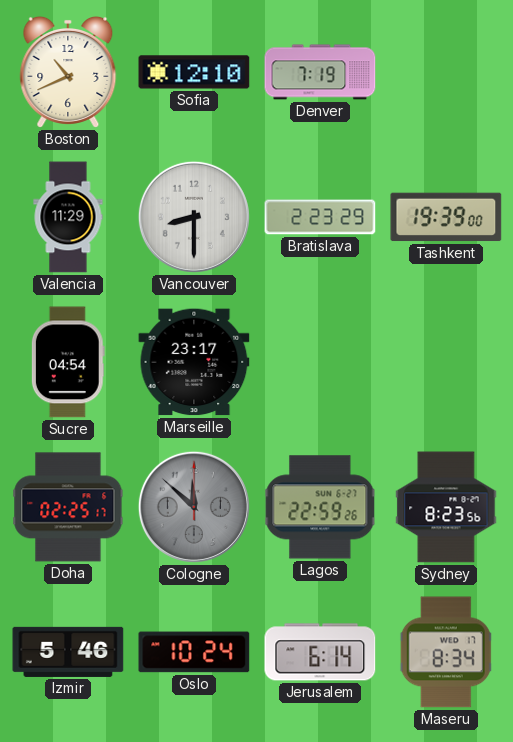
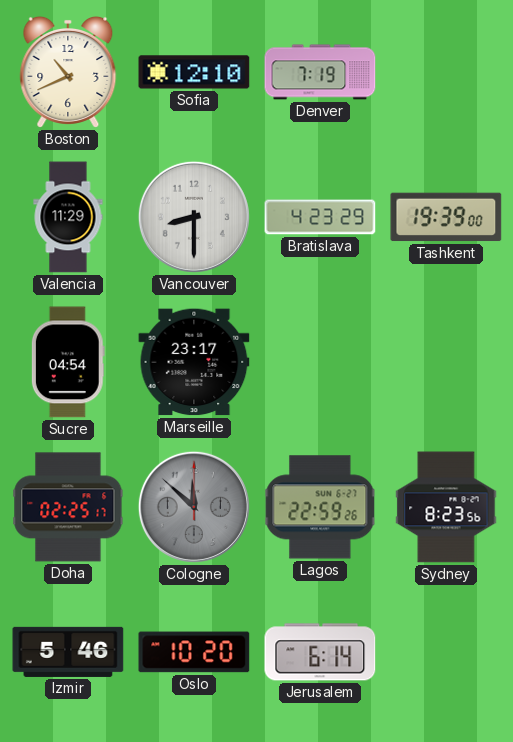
Bratislava: 2:23 -> 4:23 (320, 217)
Oslo: 10:24 -> 10:20 (194, 652)
Maseru: 8:34 -> none (446, 652)
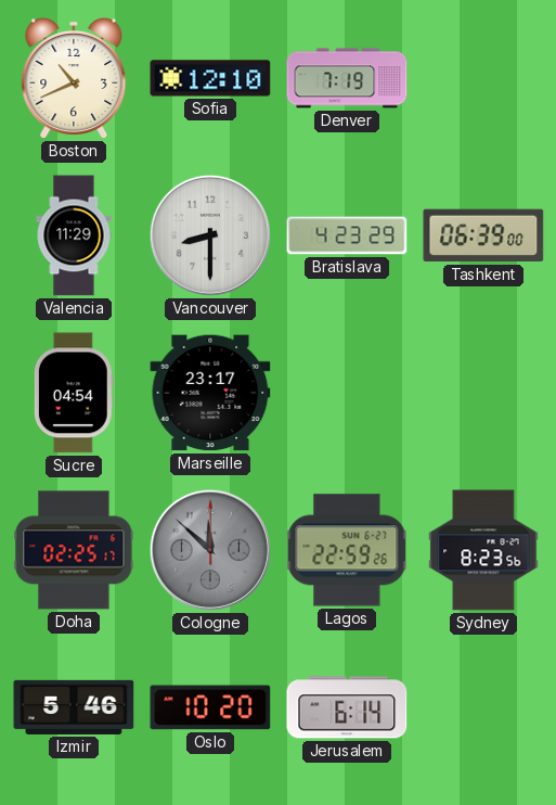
Tashkent: 19:39 -> 06:39 (483, 235)
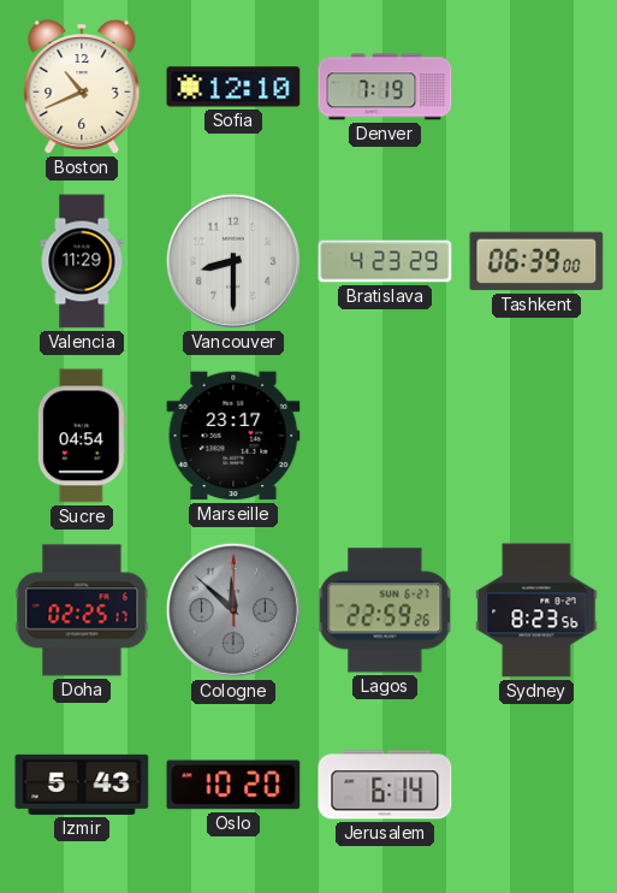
Izmir: 5:46 -> 5:43 (82, 785)
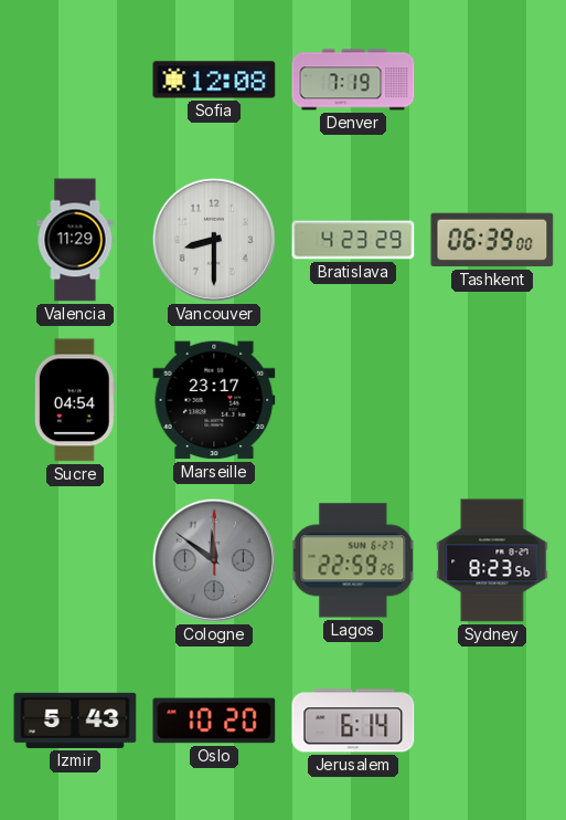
Boston: 10:41 -> none (82, 87)
Sofia: 12:10 -> 12:08 (214, 80)
Doha: 02:25 -> none (82, 610)
Cologne: 11:52 -> 11:51 (214, 560)
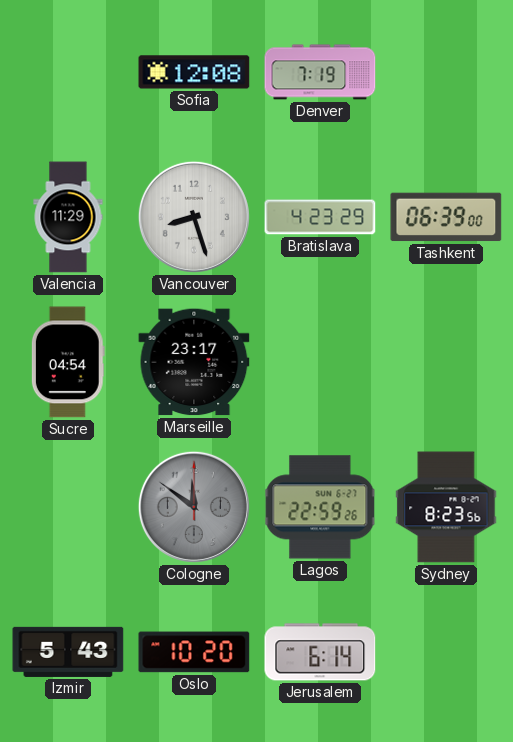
Vancouver: 8:30 -> 8:27 (194, 217)
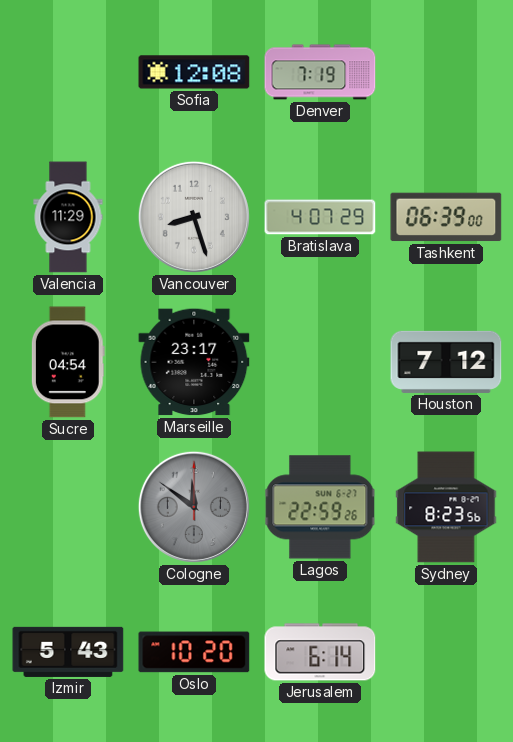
Bratislava: 4:23 -> 4:07 (320, 217)
Houston: none -> 7:12 (446, 362)
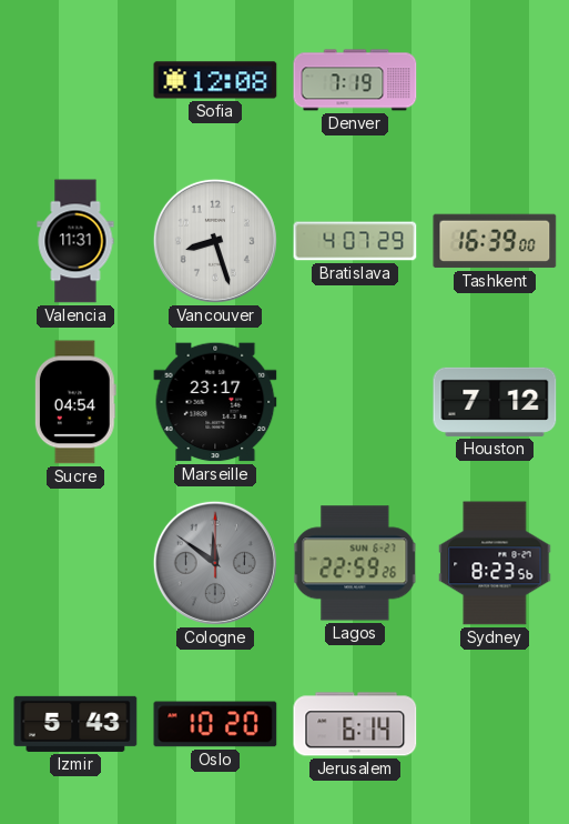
Valencia: 11:29 -> 11:31 (75, 241)
Tashkent: 06:39 -> 16:39 (495, 241)
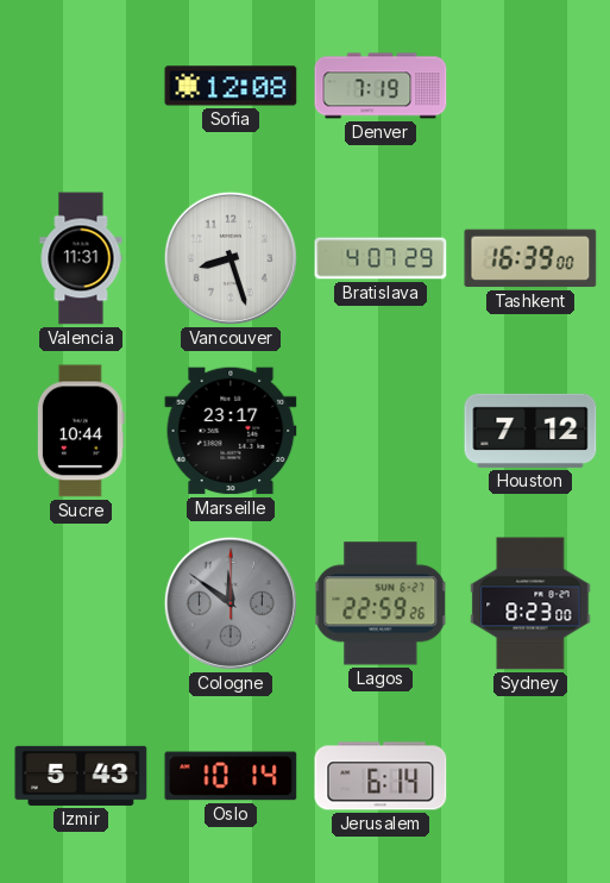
Sucre: 04:54 -> 10:44 (81, 431)
Sydney: 8:23:56 -> 8:23:00 (530, 603)
Oslo: 10:20 -> 10:14 (231, 776)
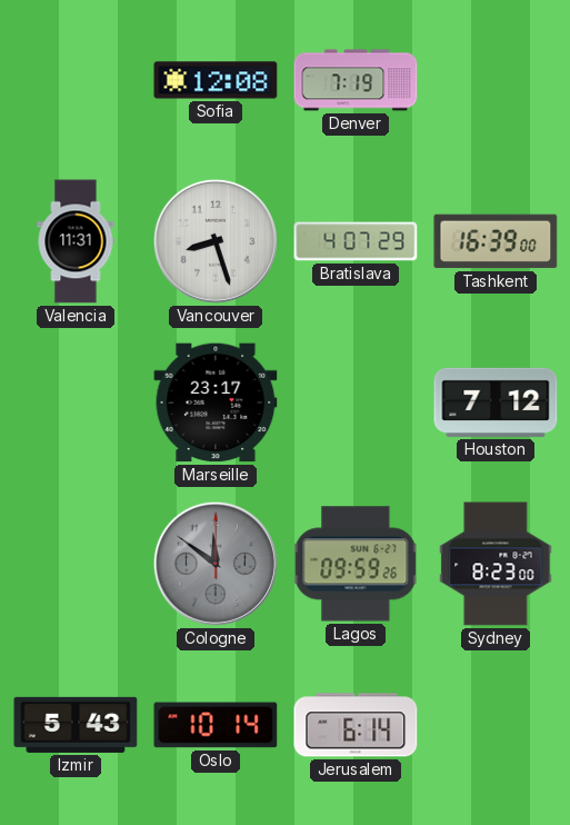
Sucre: 10:44 -> none (81, 431)
Lagos: 22:59 -> 09:59 (356, 564)
